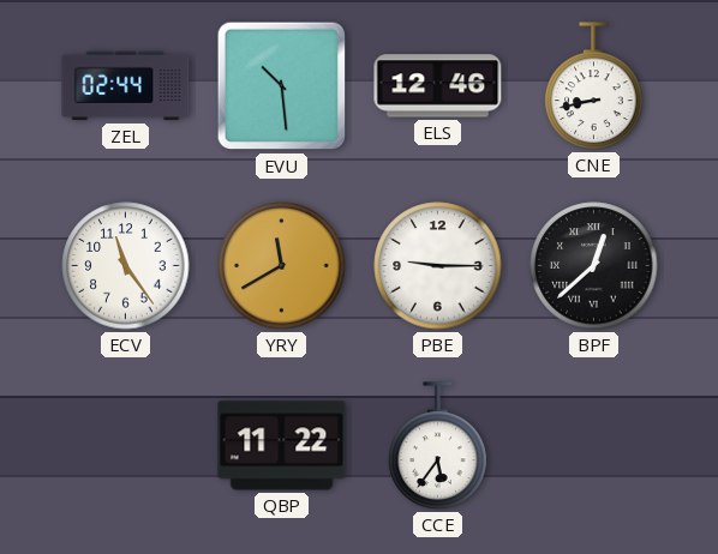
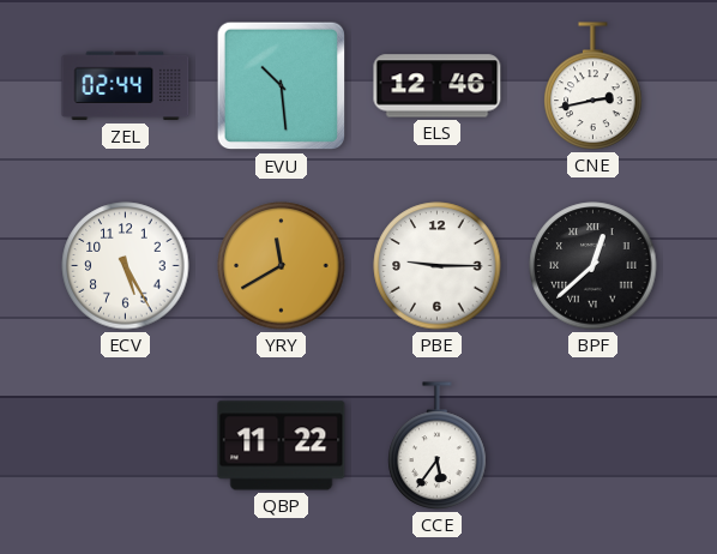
CNE: 8:43 -> 2:43 (594, 86)
ECV: 11:24 -> 5:25 (126, 266)
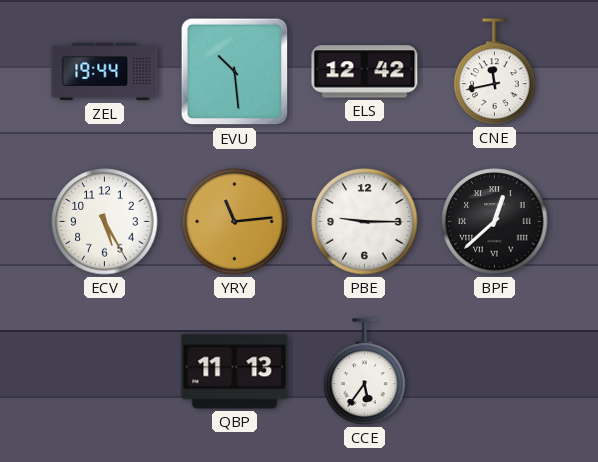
ZEL: 02:44 -> 19:44 (105, 72)
ELS: 12:46 -> 12:42 (365, 72)
CNE: 2:43 -> 11:43 (495, 72)
YRY: 11:40 -> 11:14 (235, 222)
QBP: 11:22 -> 11:13 (235, 372)
